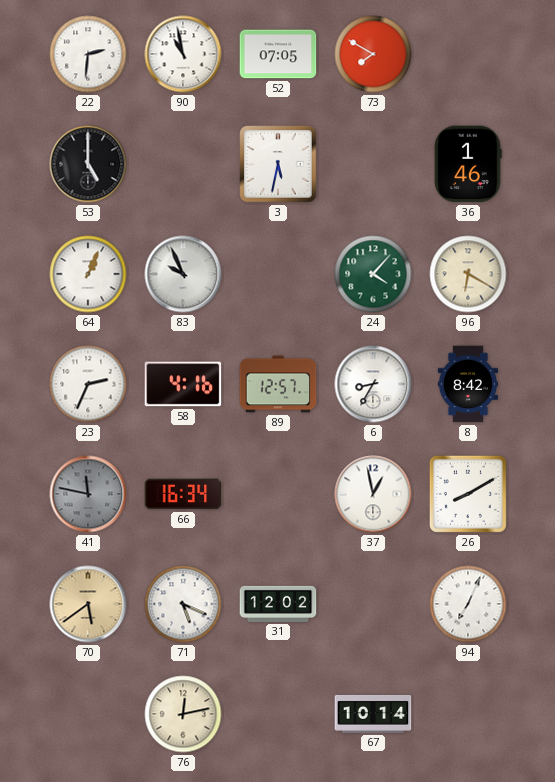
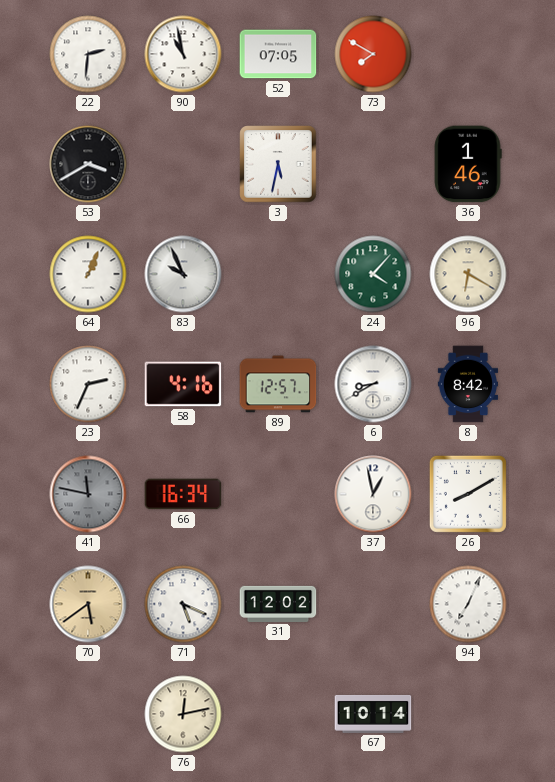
53: 5:00 -> 3:40 (88, 164)
6: 8:35 -> 8:40 (373, 384)
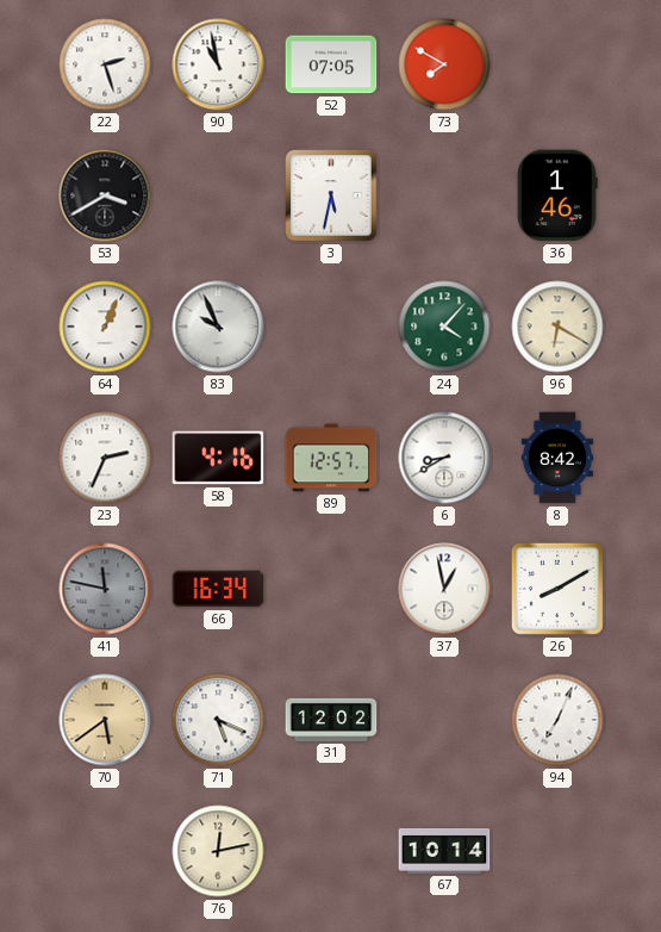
22: 2:31 -> 2:27 (105, 64)
